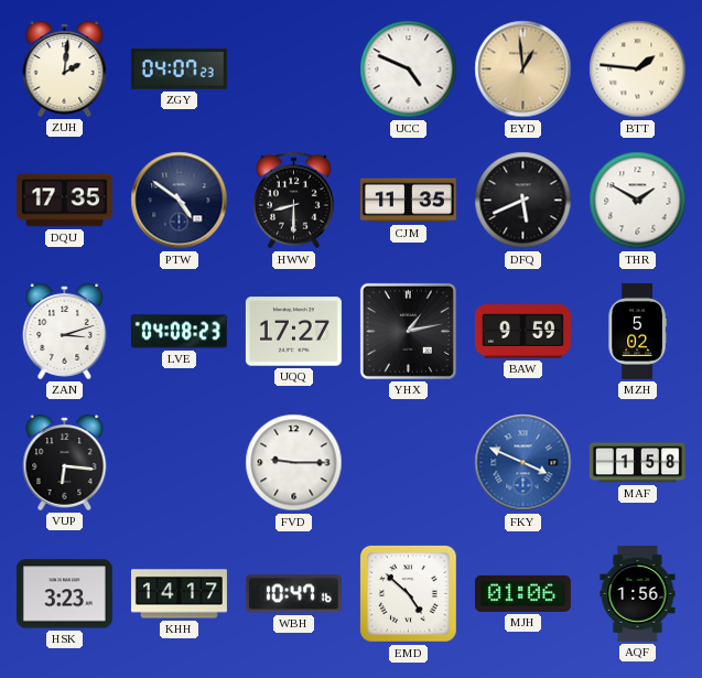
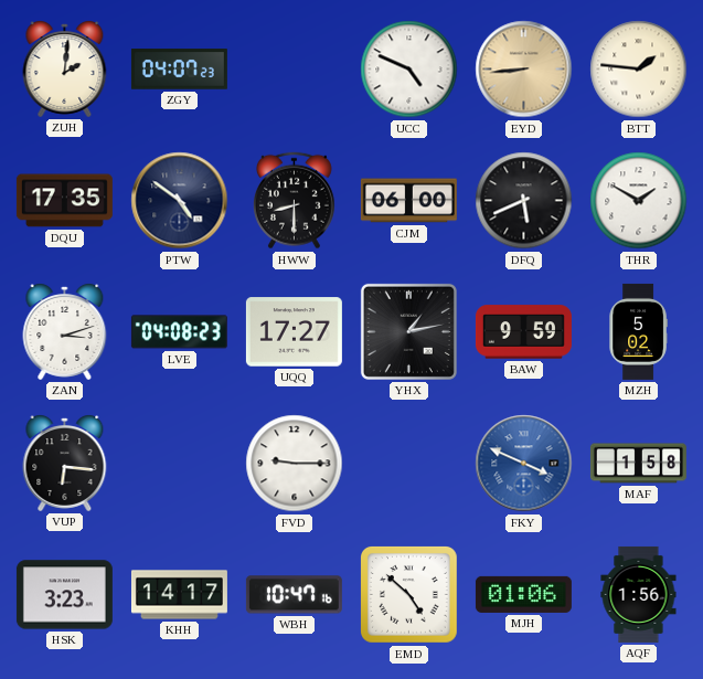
EYD: 12:59 -> 8:44 (524, 70)
CJM: 11:35 -> 06:00 (408, 201)
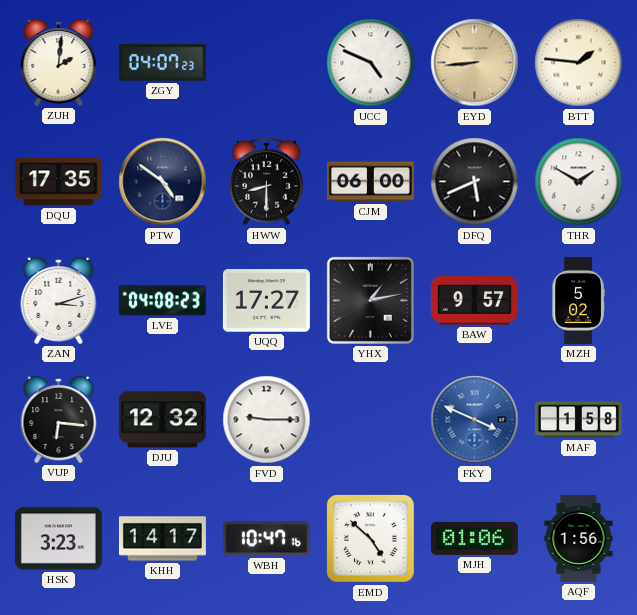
BAW: 9:59 -> 9:57 (474, 301)
DJU: none -> 12:32 (162, 420)
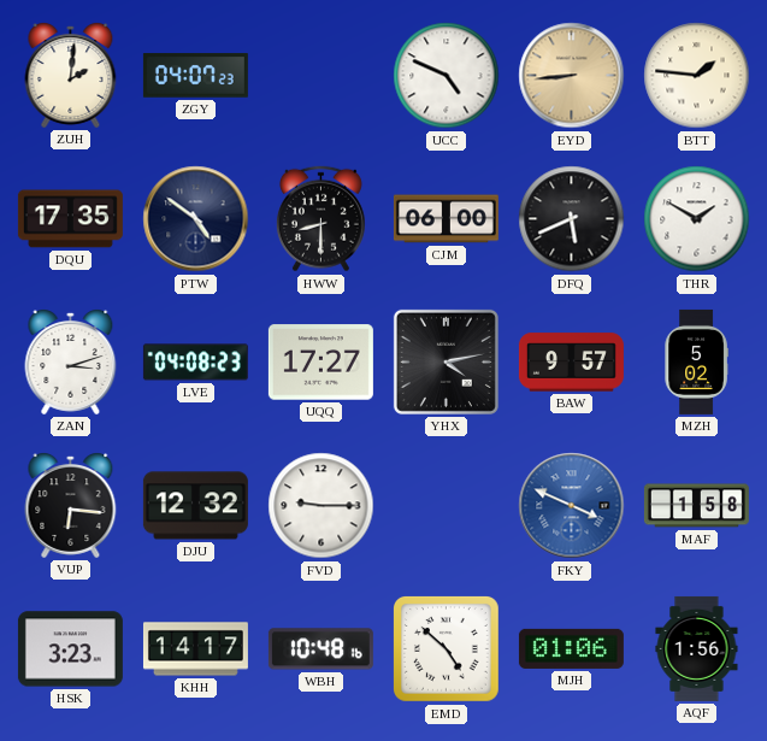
YHX: 1:13 -> 4:13 (446, 361)
WBH: 10:47 -> 10:48 (320, 649)
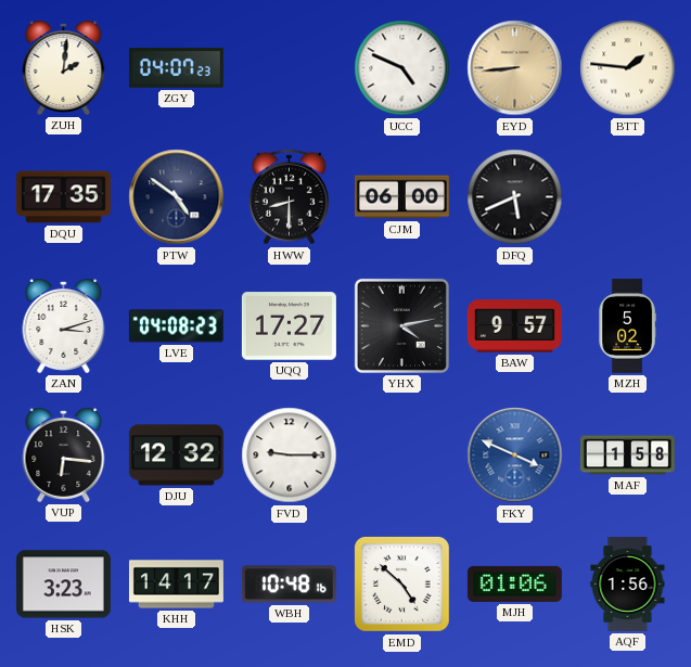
THR: 1:50 -> none (697, 219)
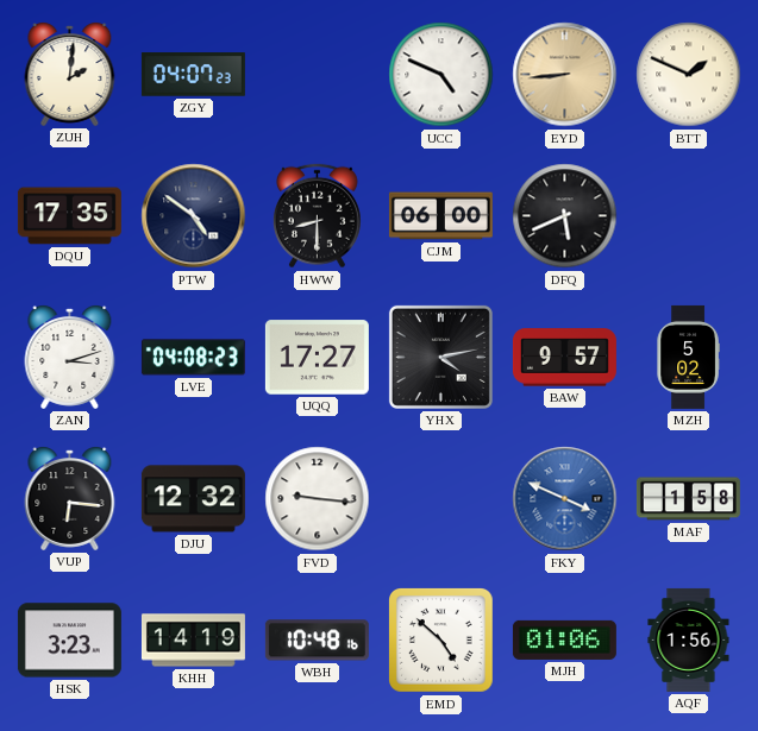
BTT: 1:46 -> 1:49 (689, 75)
FVD: 9:15 -> 9:16 (318, 499)
KHH: 14:17 -> 14:19 (193, 641)
